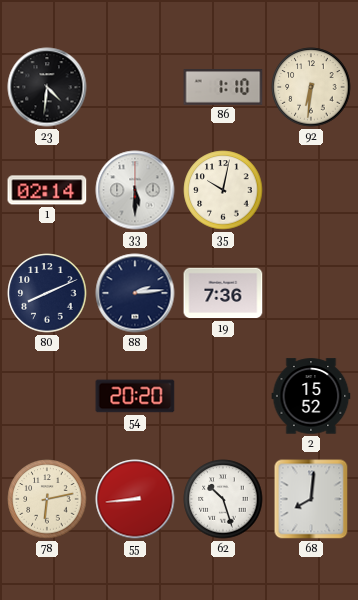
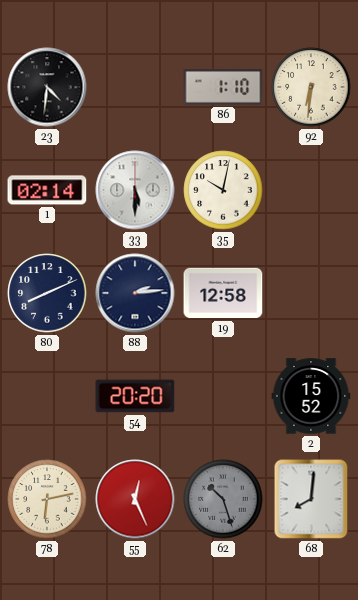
19: 7:36 -> 12:58 (223, 293)
55: 8:44 -> 12:26 (135, 499)
62 dial: white -> grey (223, 499)
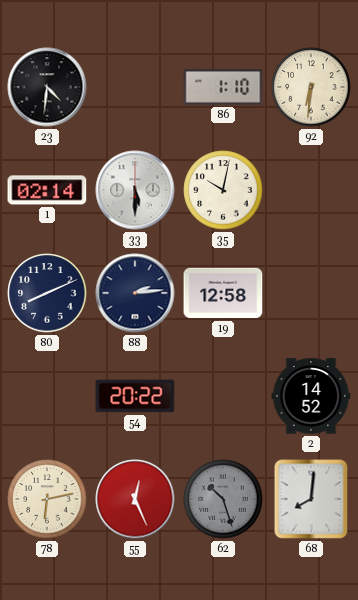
54: 20:20 -> 20:22 (135, 396)
2: 15:52 -> 14:52 (311, 396)
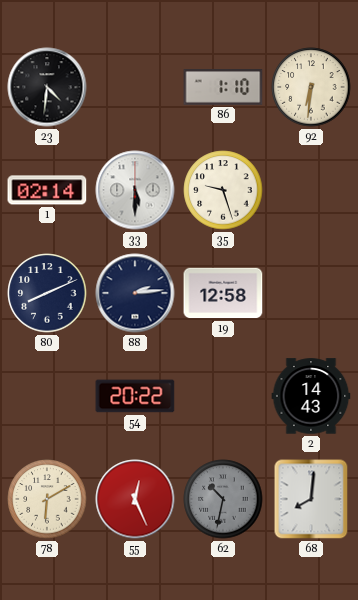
35: 10:02 -> 9:27 (223, 190)
2: 14:52 -> 14:43 (311, 396)
78: 6:13 -> 6:10 (47, 499)
62: 10:27 -> 10:32 (223, 499)
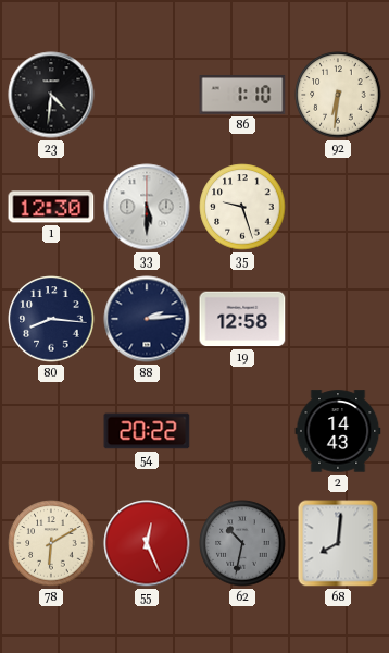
1: 02:14 -> 12:30 (51, 207)
80: 8:11 -> 8:16 (51, 319)
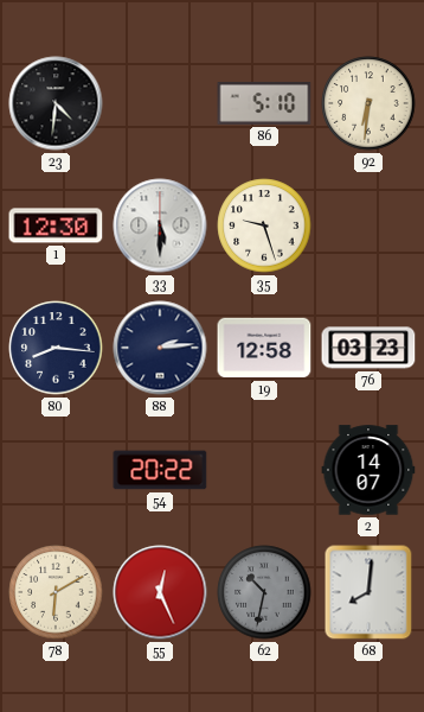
86: 1:10 -> 5:10 (264, 104)
76: none -> 03:23 (368, 348)
2: 14:43 -> 14:07 (368, 470)
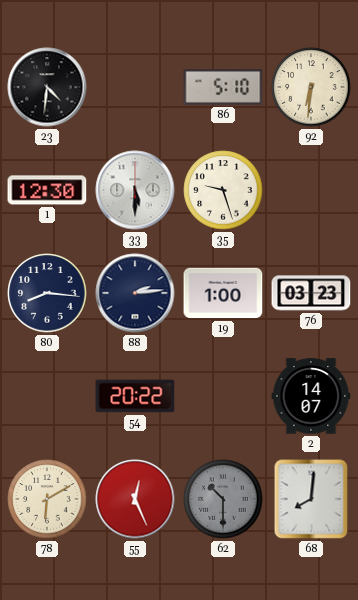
19: 12:58 -> 1:00 (223, 293)
62: 10:32 -> 10:30 (223, 499)
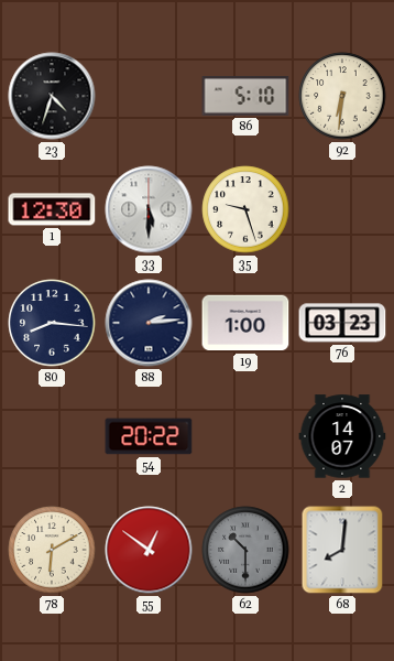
23: 4:31 -> 4:33 (52, 96)
55: 12:26 -> 12:51 (149, 550)
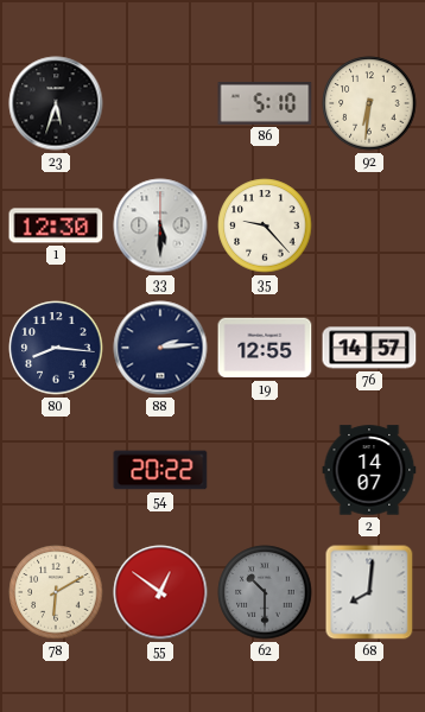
23: 4:33 -> 5:33 (56, 103)
35: 9:27 -> 9:23 (265, 225)
19: 1:00 -> 12:55 (265, 348)
76: 03:23 -> 14:57 (369, 348)
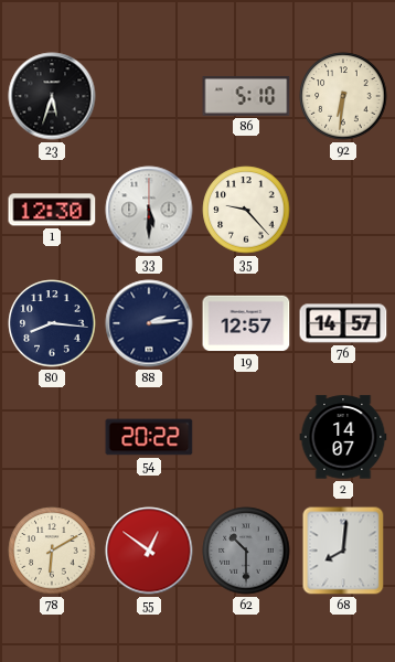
19: 12:55 -> 12:57 (246, 323)
